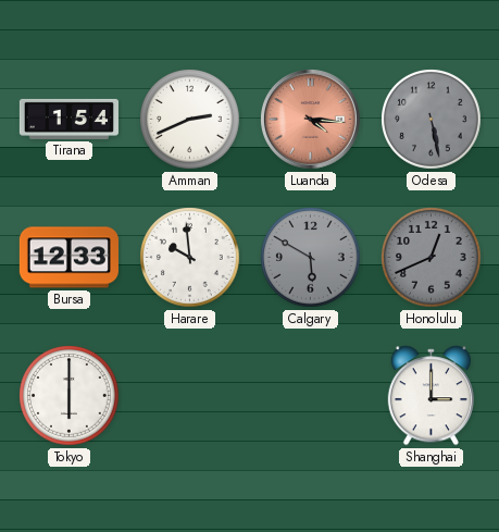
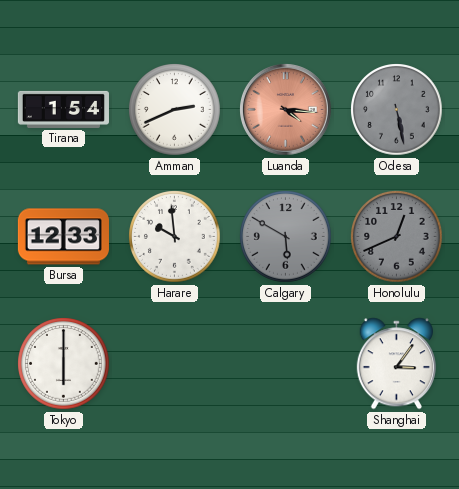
Shanghai: 3:00 -> 3:06 (396, 364)
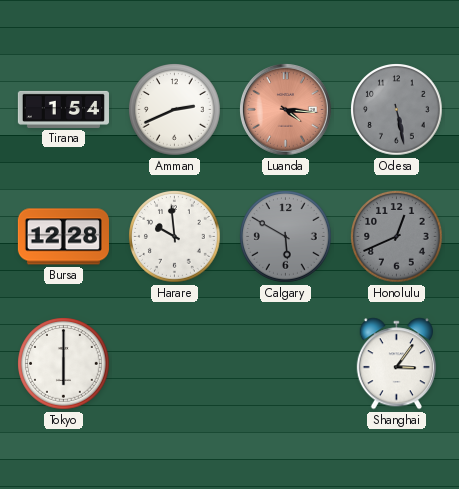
Bursa: 12:33 -> 12:28 (63, 237)
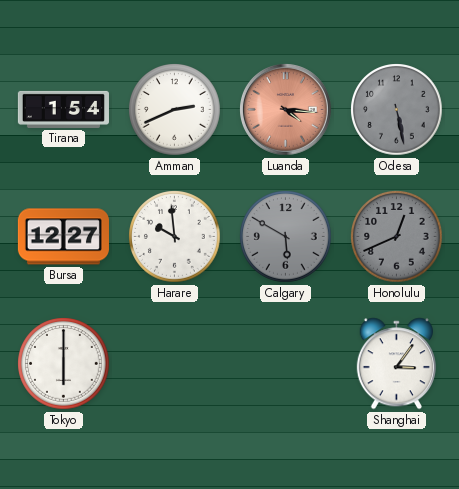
Bursa: 12:28 -> 12:27 (63, 237)
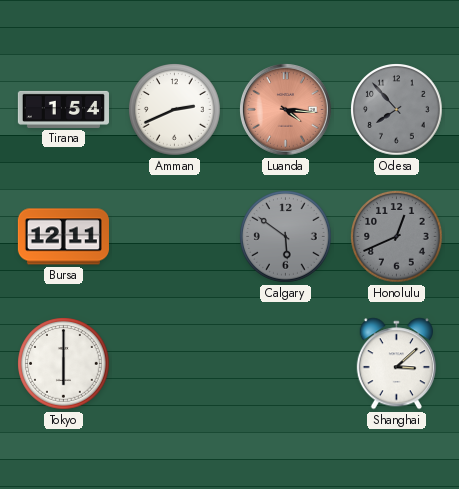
Odesa: 5:28 -> 7:53 (397, 110)
Bursa: 12:27 -> 12:11 (63, 237)
Harare: 9:59 -> none (175, 237)
Calgary: 5:50 -> 5:51 (286, 237)
Shanghai: 3:06 -> 3:08 (396, 364)
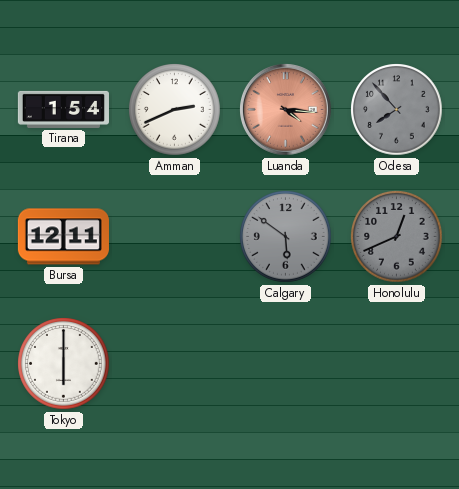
Shanghai: 3:08 -> none (396, 364)
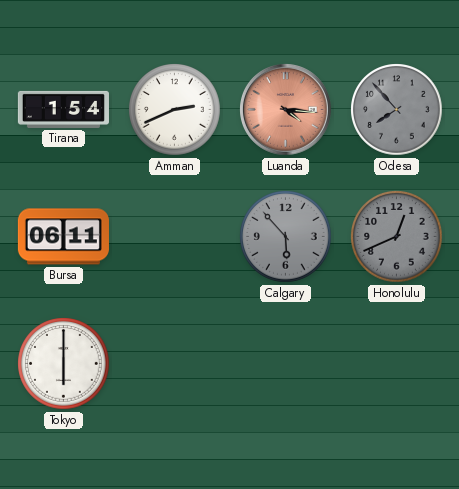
Bursa: 12:11 -> 06:11 (63, 237)
Calgary: 5:51 -> 5:53 (286, 237)
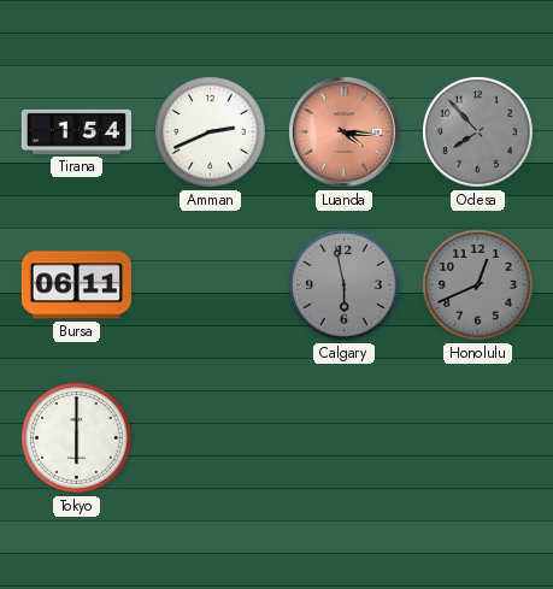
Calgary: 5:53 -> 5:58 (345, 285)
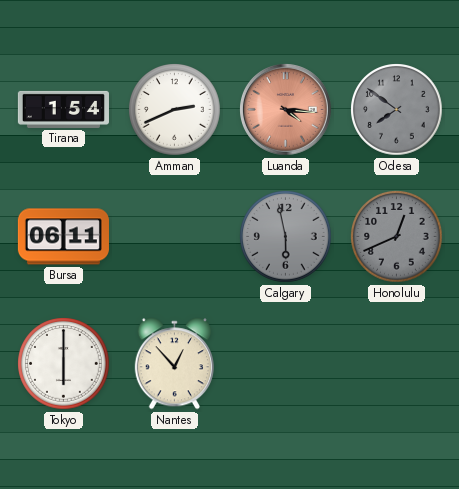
Odesa: 7:53 -> 7:51 (397, 110)
Nantes: none -> 12:53 (174, 364)
